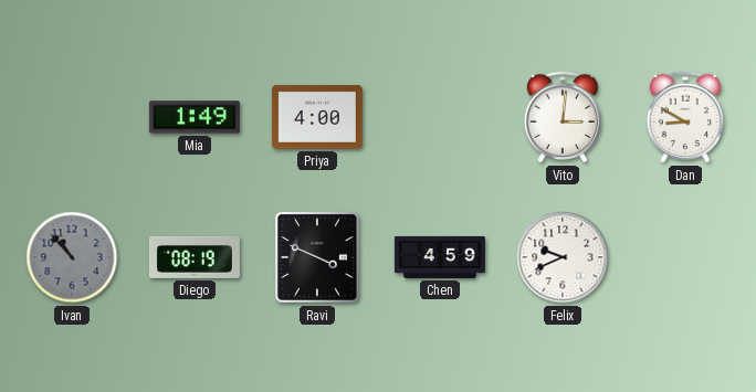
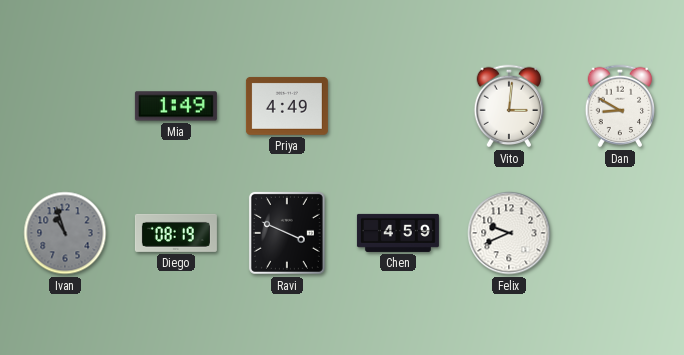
Priya: 4:00 -> 4:49 (287, 106)
Ivan: 10:53 -> 10:57 (65, 233)
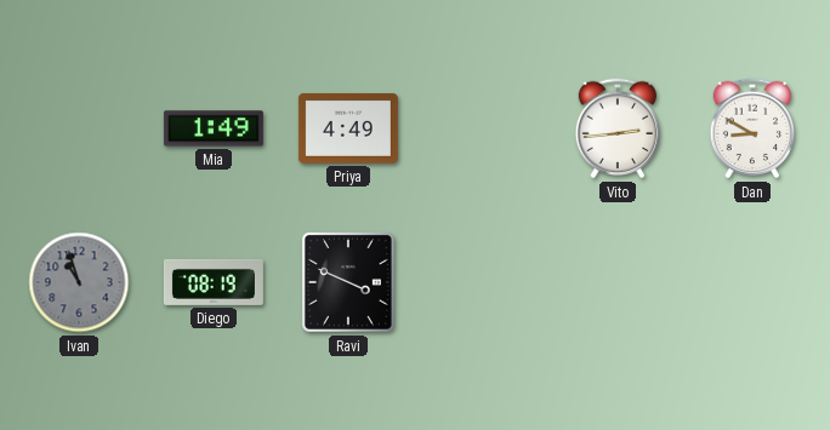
Vito: 3:01 -> 2:44 (618, 128)
Chen: 4:59 -> none (398, 233)
Felix: 9:41 -> none (509, 233)
